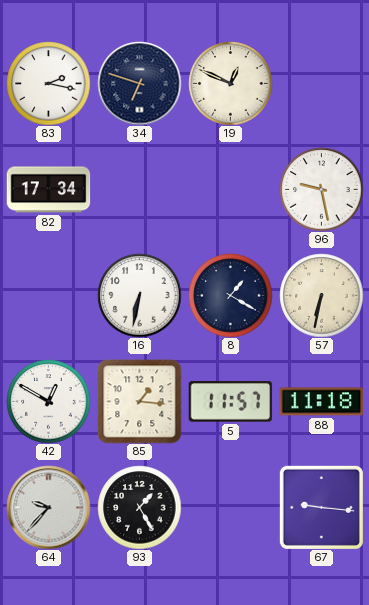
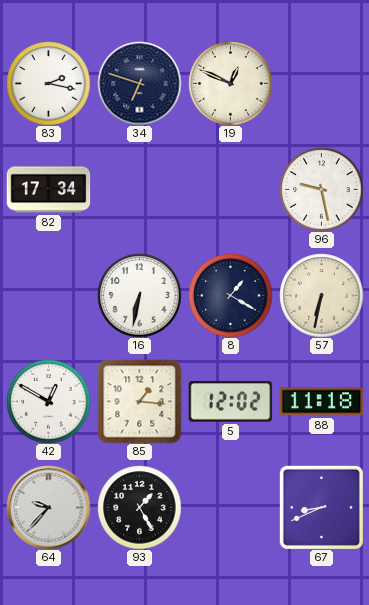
5: 11:57 -> 12:02 (230, 402)
67: 9:16 -> 8:41 (321, 507)
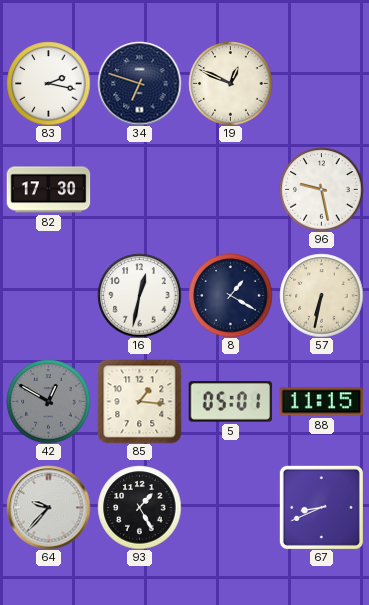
82: 17:34 -> 17:30 (48, 190)
16: 6:32 -> 12:32 (139, 295)
42 dial: white -> grey (48, 401)
5: 12:02 -> 05:01 (230, 402)
88: 11:18 -> 11:15 (321, 402)
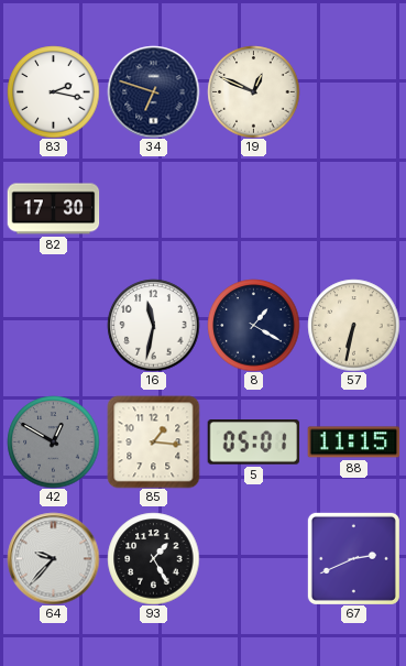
96: 9:28 -> none (321, 189)
16: 12:32 -> 11:32 (153, 325)
67: 8:41 -> 2:41 (353, 558)
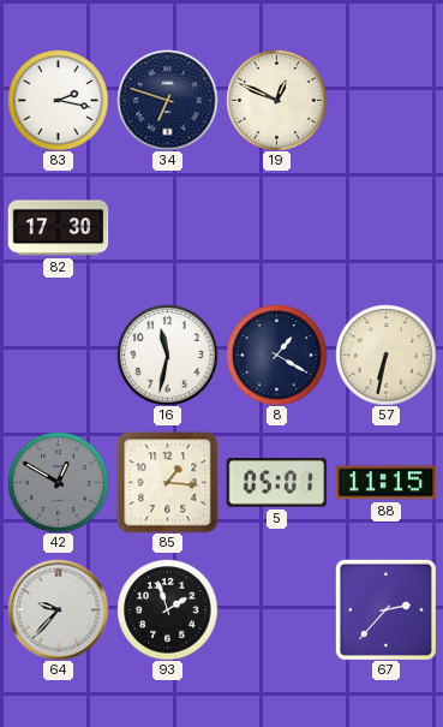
93: 1:25 -> 1:57 (167, 609)
67: 2:41 -> 2:37 (385, 609)
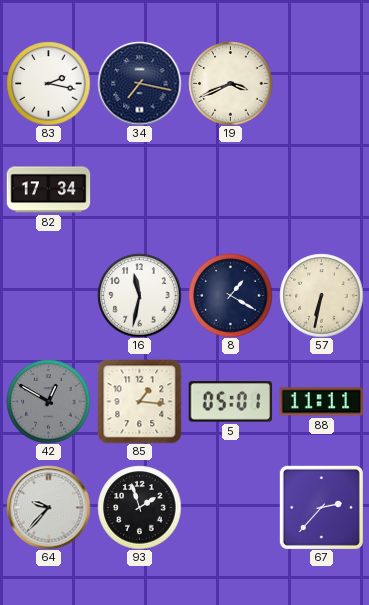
34: 6:48 -> 7:17 (139, 83)
19: 12:49 -> 3:41 (230, 83)
82: 17:30 -> 17:34 (48, 190)
88: 11:15 -> 11:11 (321, 402)
